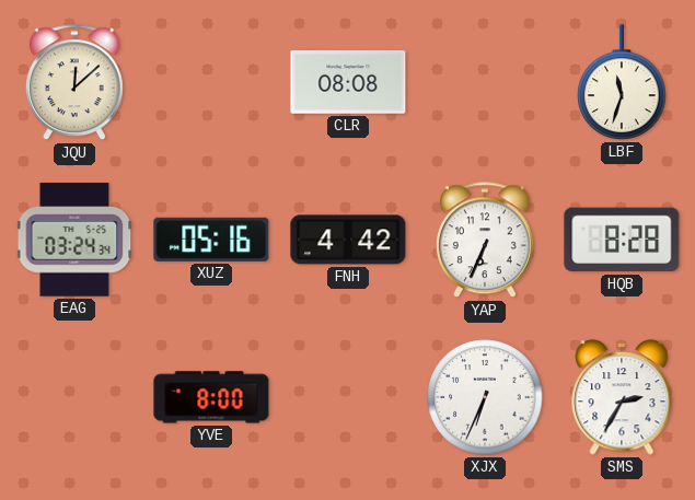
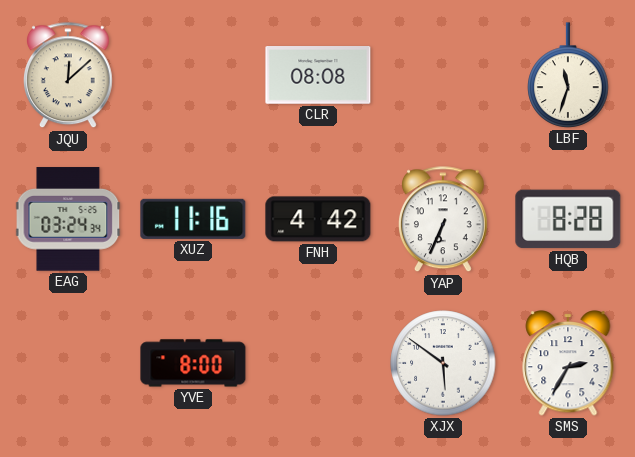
XUZ: 05:16 -> 11:16 (193, 219)
XJX: 6:34 -> 5:51 (443, 363)
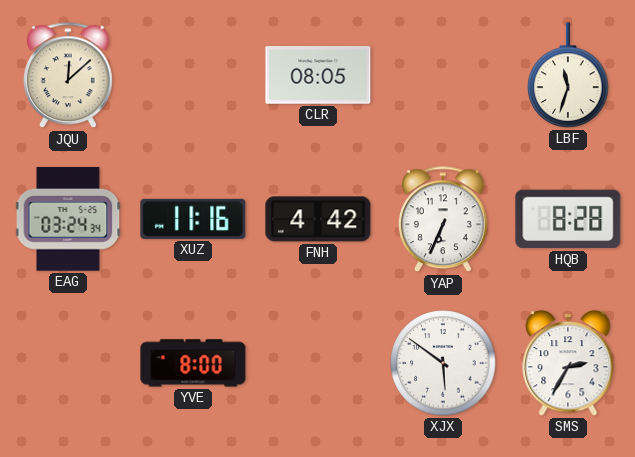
CLR: 08:08 -> 08:05 (318, 76)
